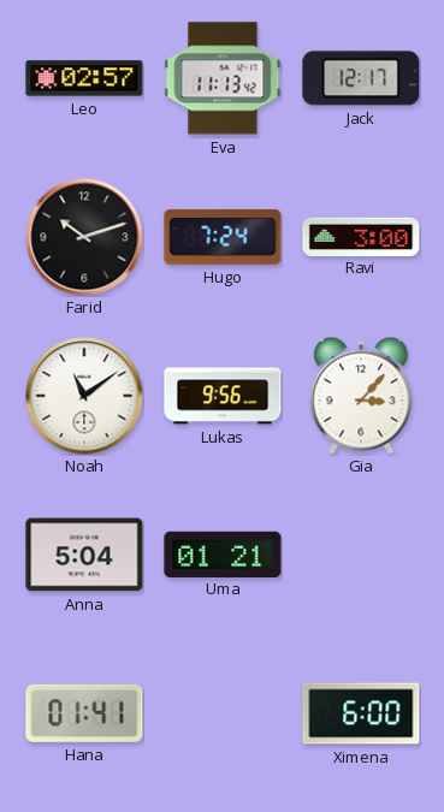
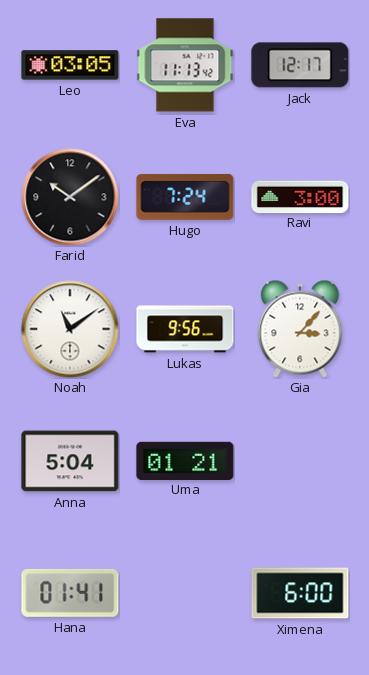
Leo: 02:57 -> 03:05 (70, 65)
Farid: 10:12 -> 10:09 (70, 197)
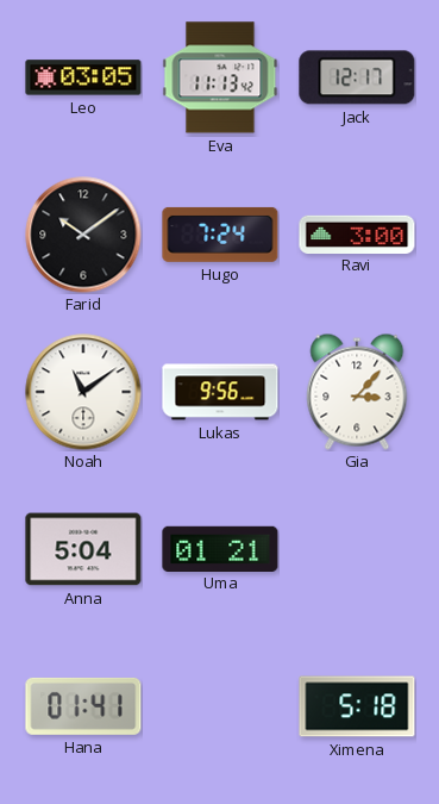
Ximena: 6:00 -> 5:18 (357, 706)
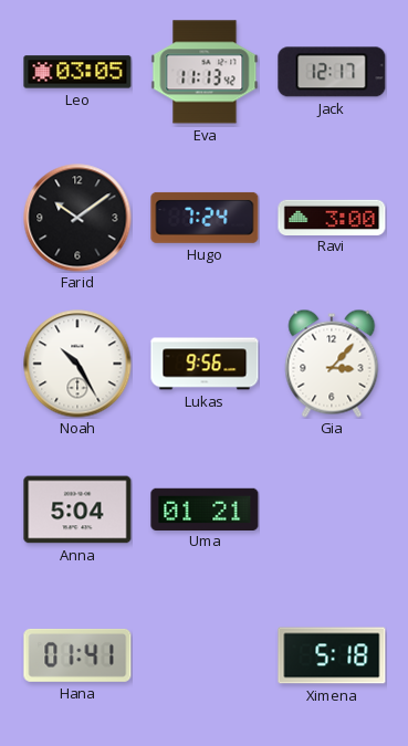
Noah: 11:09 -> 10:25 (77, 364)
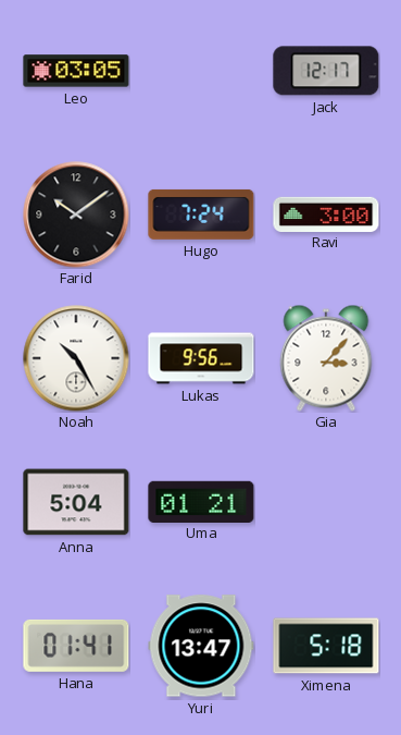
Eva: 11:13 -> none (205, 72)
Yuri: none -> 13:47 (201, 646)
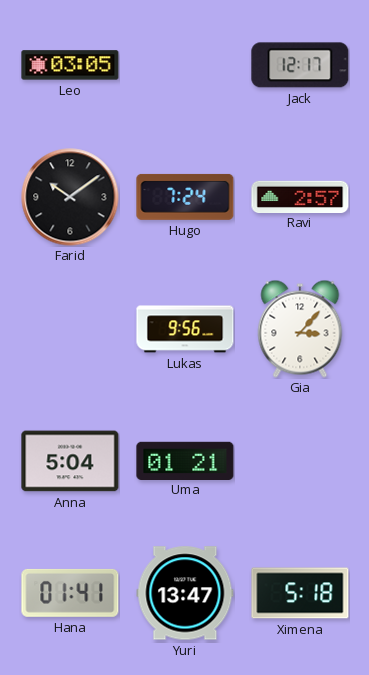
Ravi: 3:00 -> 2:57 (300, 196)
Noah: 10:25 -> none (76, 358)
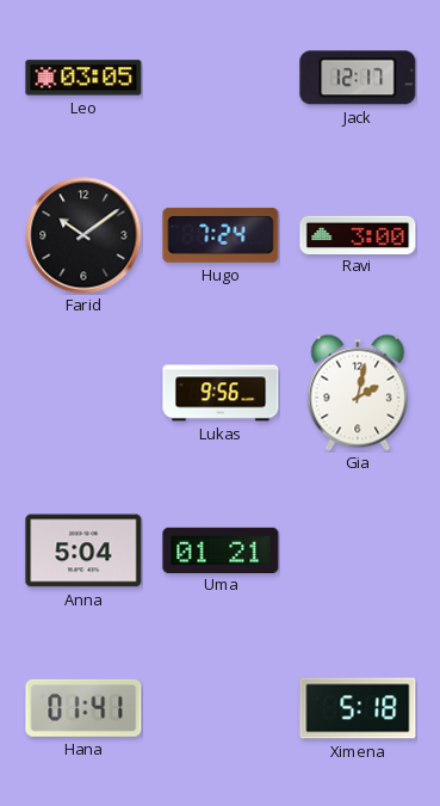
Ravi: 2:57 -> 3:00 (358, 234)
Gia: 3:07 -> 2:02 (358, 393)
Yuri: 13:47 -> none (185, 593)
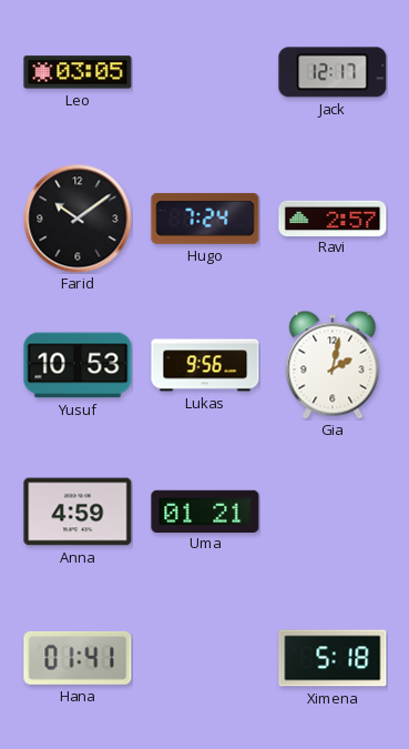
Ravi: 3:00 -> 2:57 (333, 217)
Yusuf: none -> 10:53 (78, 365)
Anna: 5:04 -> 4:59 (78, 512)
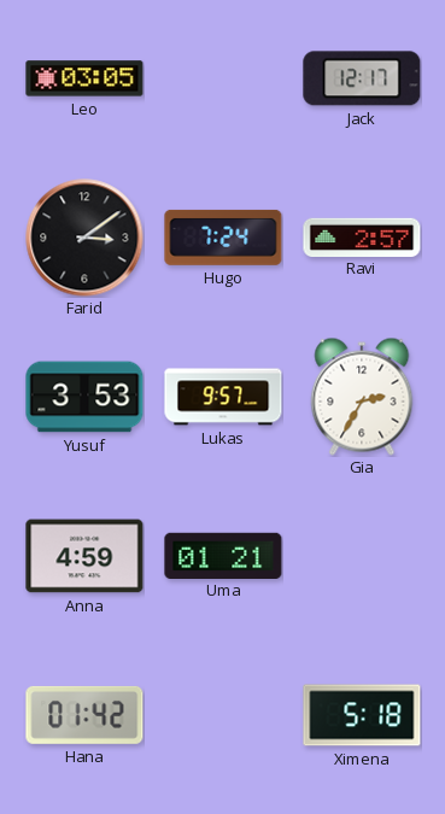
Farid: 10:09 -> 3:09 (84, 238)
Yusuf: 10:53 -> 3:53 (84, 397)
Lukas: 9:56 -> 9:57 (223, 397)
Gia: 2:02 -> 2:35 (362, 397)
Hana: 01:41 -> 01:42 (84, 715)
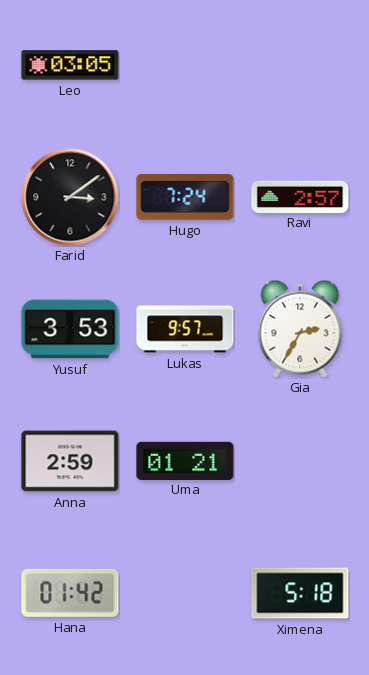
Jack: 12:17 -> none (362, 78)
Anna: 4:59 -> 2:59 (70, 461)
